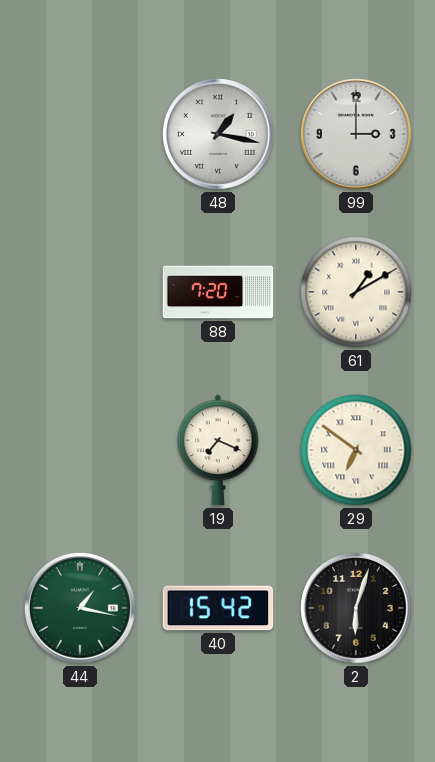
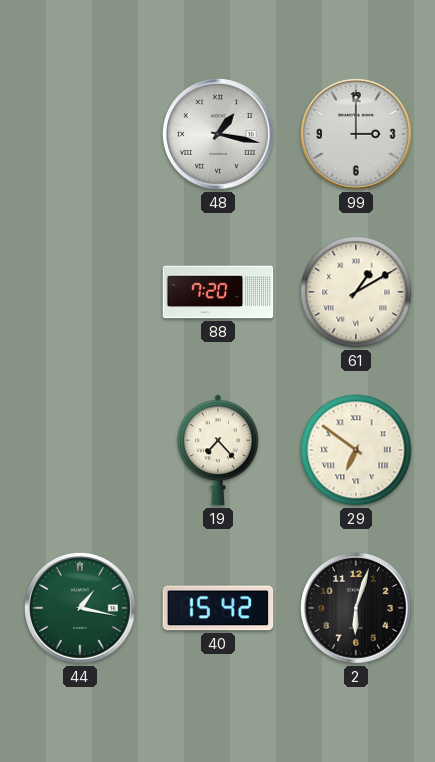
19: 7:19 -> 7:23 (219, 450)
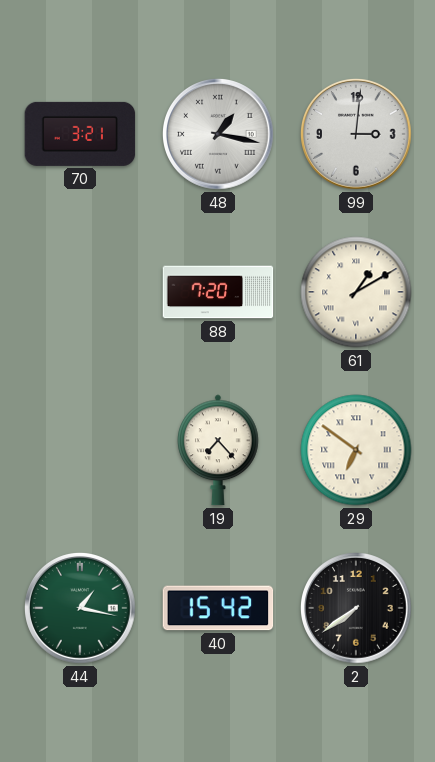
70: none -> 3:21 (80, 134)
99: 3:00 -> 3:01 (357, 135)
2: 6:03 -> 7:39 (357, 609)
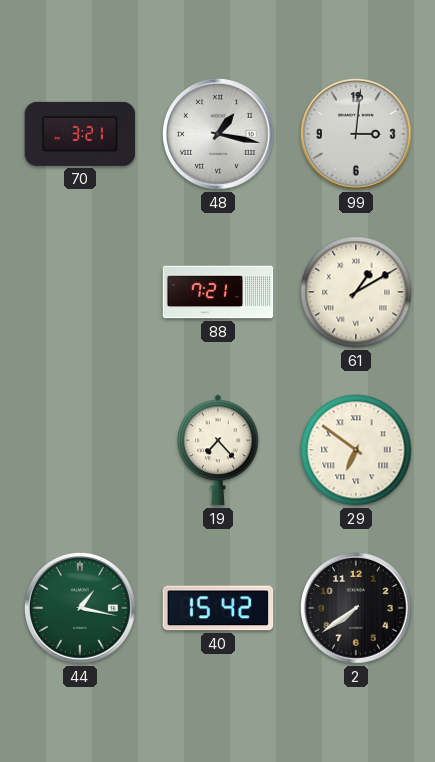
88: 7:20 -> 7:21 (218, 292)
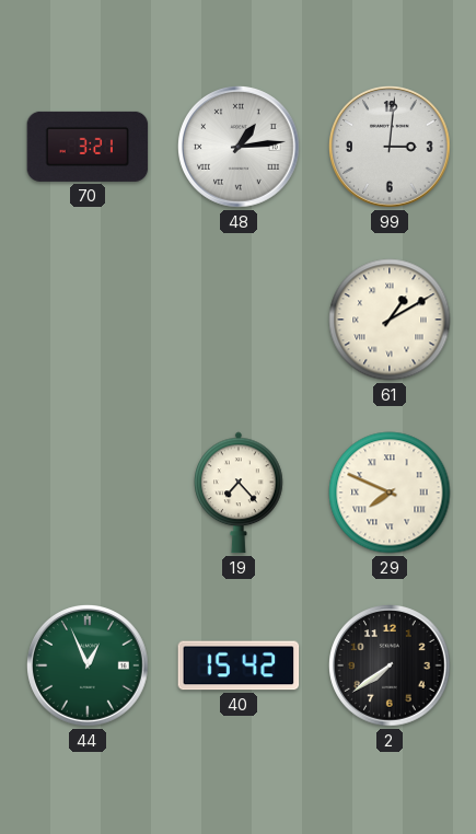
48: 1:17 -> 1:14 (240, 148)
88: 7:21 -> none (218, 292)
29: 6:51 -> 7:49 (390, 493)
44: 1:17 -> 12:56 (89, 667)
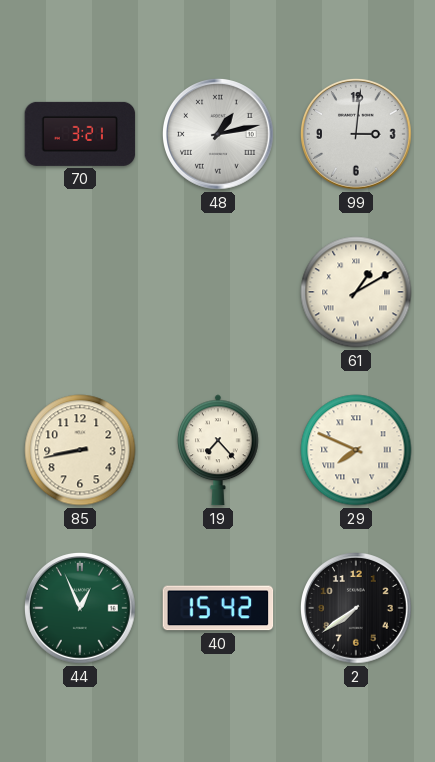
48: 1:14 -> 1:13 (219, 135)
85: none -> 8:43 (80, 450)
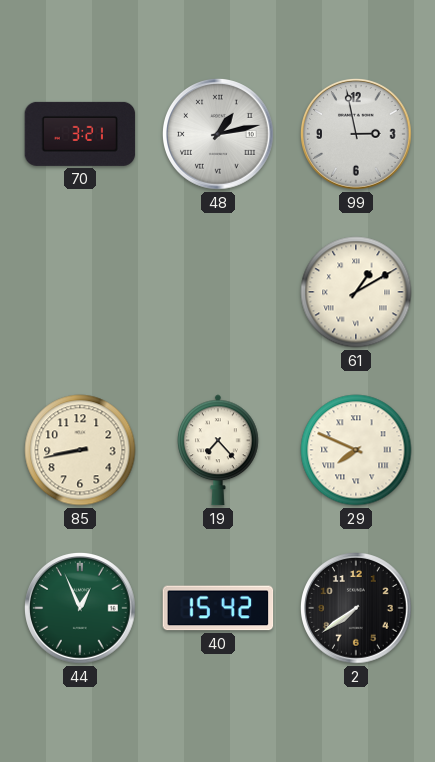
99: 3:01 -> 2:58 (357, 135)
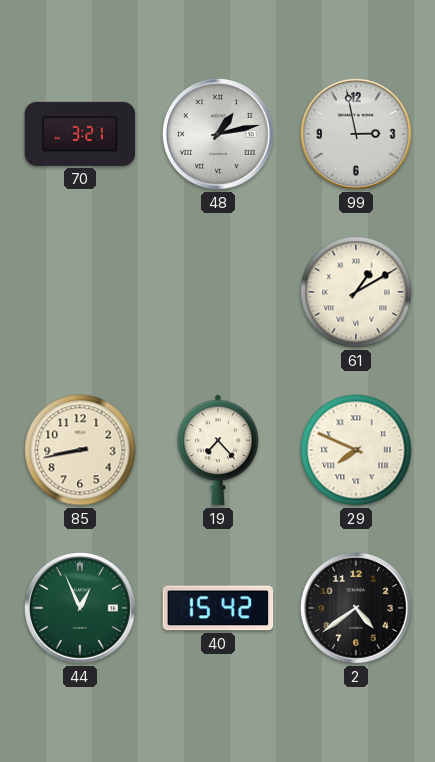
2: 7:39 -> 4:39 (357, 609)
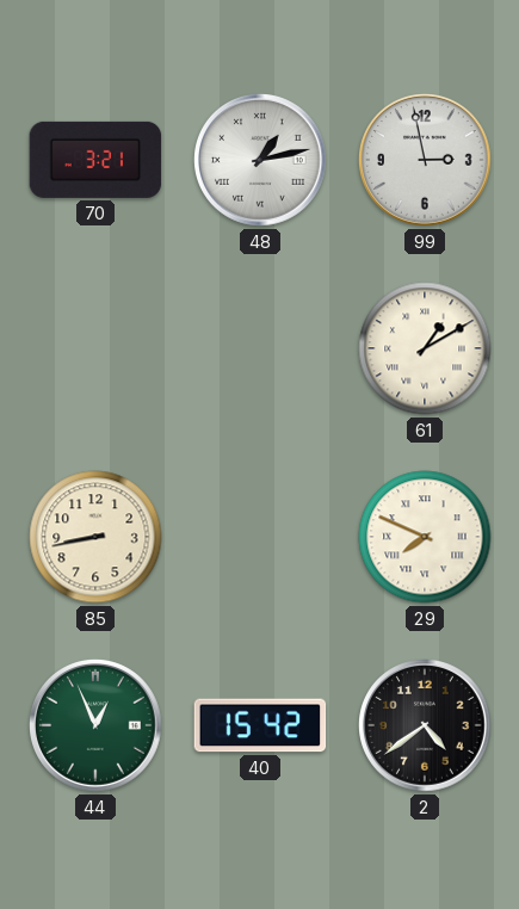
19: 7:23 -> none (219, 450)
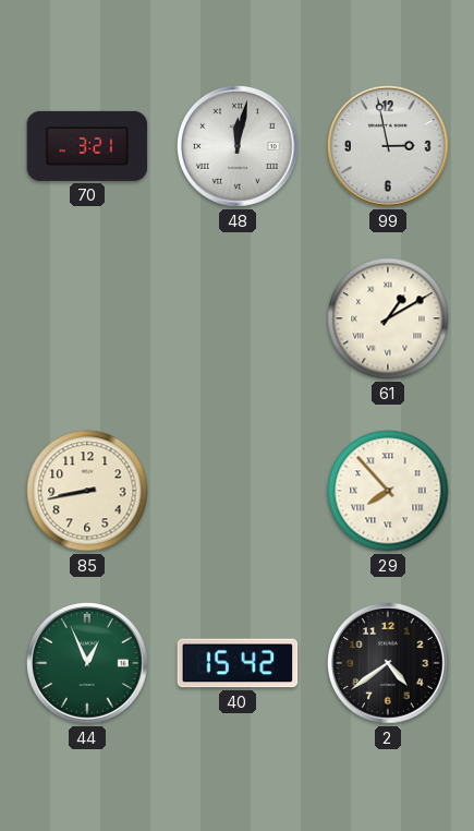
48: 1:13 -> 12:02 (239, 147)
29: 7:49 -> 7:53 (388, 491)
